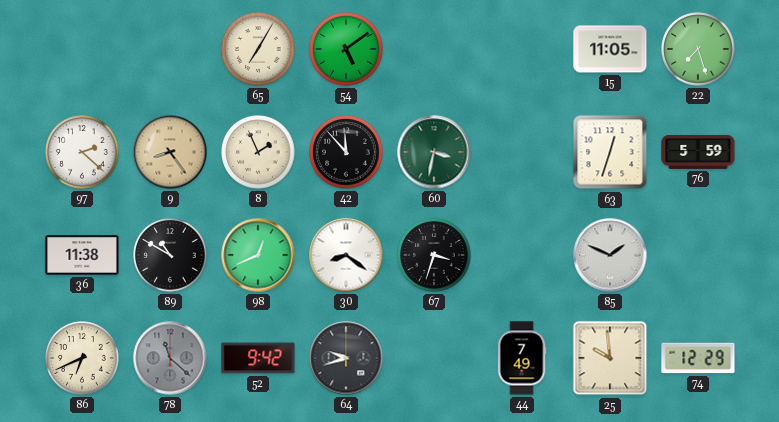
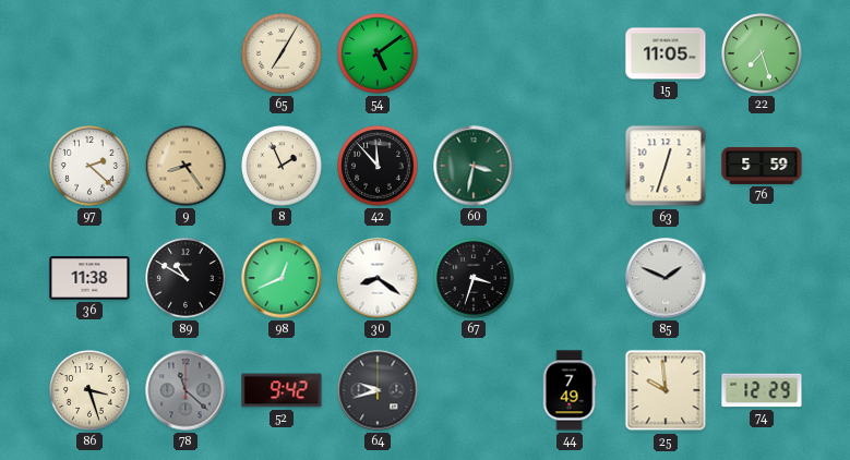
86: 6:41 -> 3:27 (89, 390)
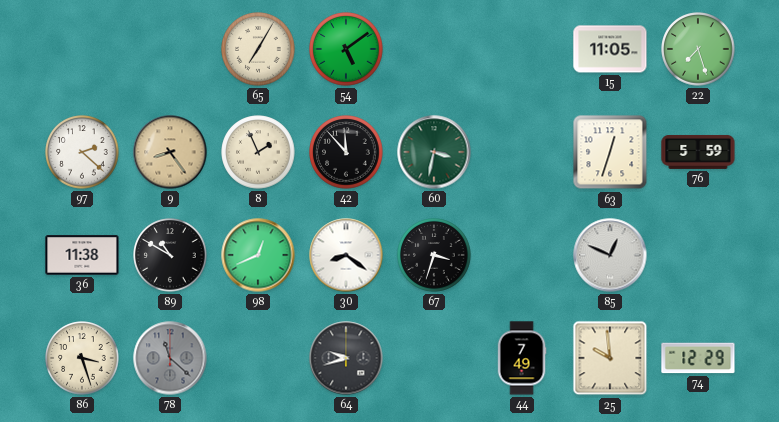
85: 1:49 -> 12:49 (610, 255)
52: 9:42 -> none (282, 390)
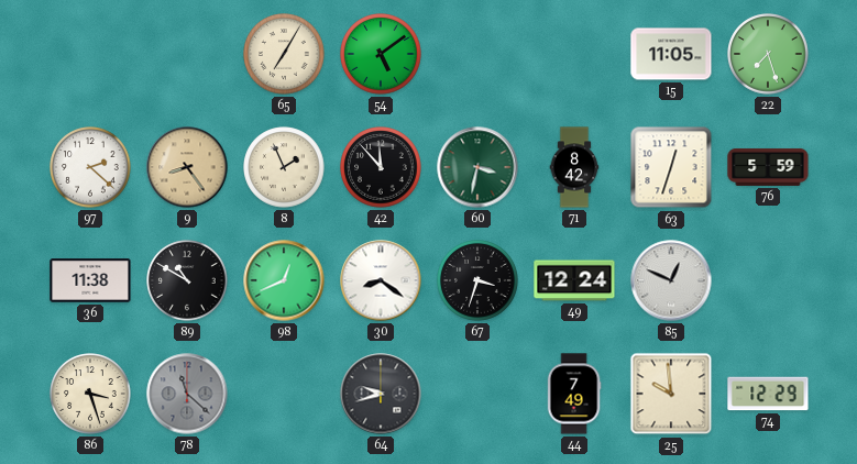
71: none -> 8:42 (574, 167)
49: none -> 12:24 (574, 280)
